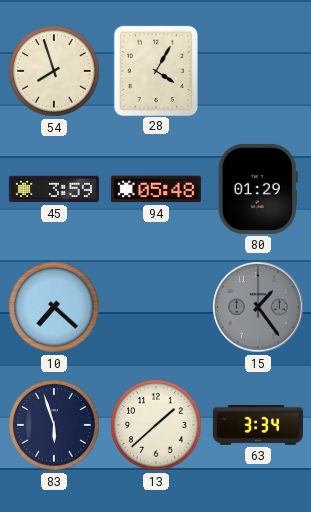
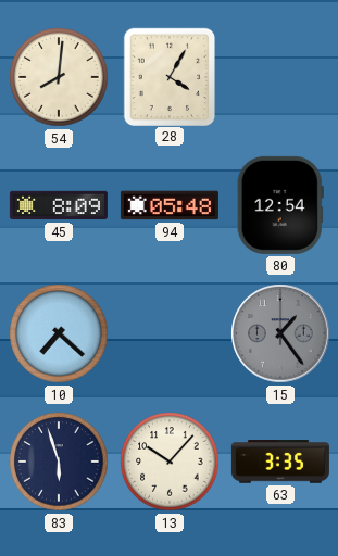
54: 7:57 -> 8:01 (59, 77)
45: 3:59 -> 8:09 (59, 205)
80: 01:29 -> 12:54 (280, 205)
13: 1:38 -> 10:07 (170, 462)
63: 3:34 -> 3:35 (280, 462)
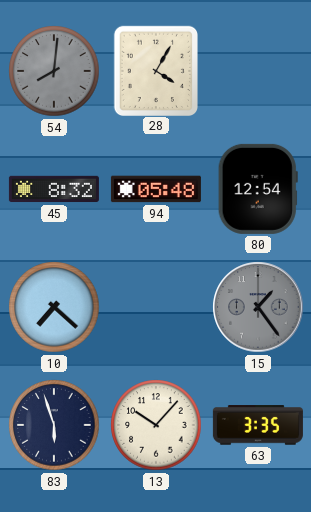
54 dial: cream -> grey (54, 71)
45: 8:09 -> 8:32 (54, 189)
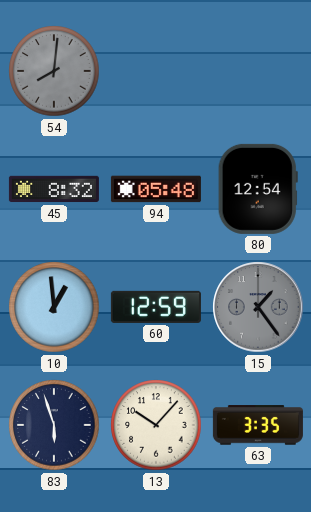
28: 4:05 -> none (155, 70)
10: 7:22 -> 12:59 (54, 307)
60: none -> 12:59 (156, 307)
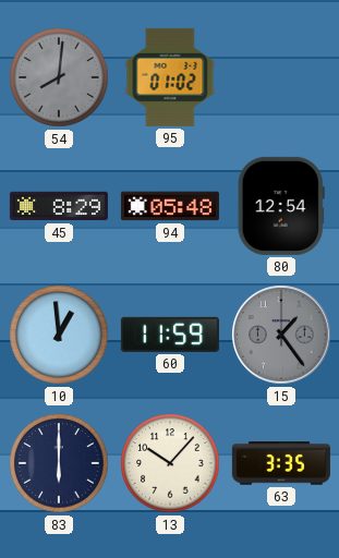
95: none -> 01:02 (170, 77)
45: 8:32 -> 8:29 (59, 206)
60: 12:59 -> 11:59 (170, 335)
83: 5:57 -> 6:00 (59, 463)
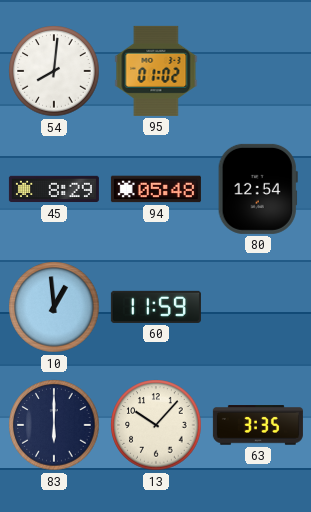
54 dial: grey -> white (54, 71)
15: 1:24 -> none (281, 335)
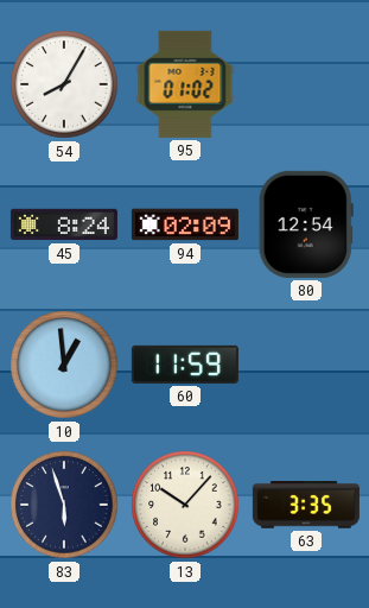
54: 8:01 -> 8:05 (64, 84)
45: 8:29 -> 8:24 (64, 224)
94: 05:48 -> 02:09 (185, 224)
83: 6:00 -> 5:57 (64, 505)
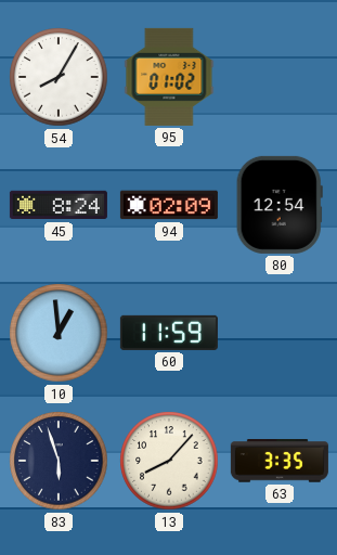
13: 10:07 -> 8:07 (169, 461)
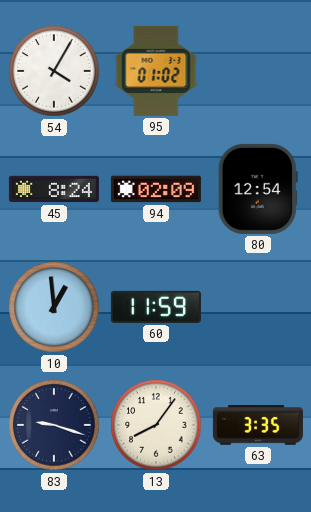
54: 8:05 -> 4:05 (54, 71)
83: 5:57 -> 9:18 (54, 425)
13: 8:07 -> 8:06 (156, 425)
